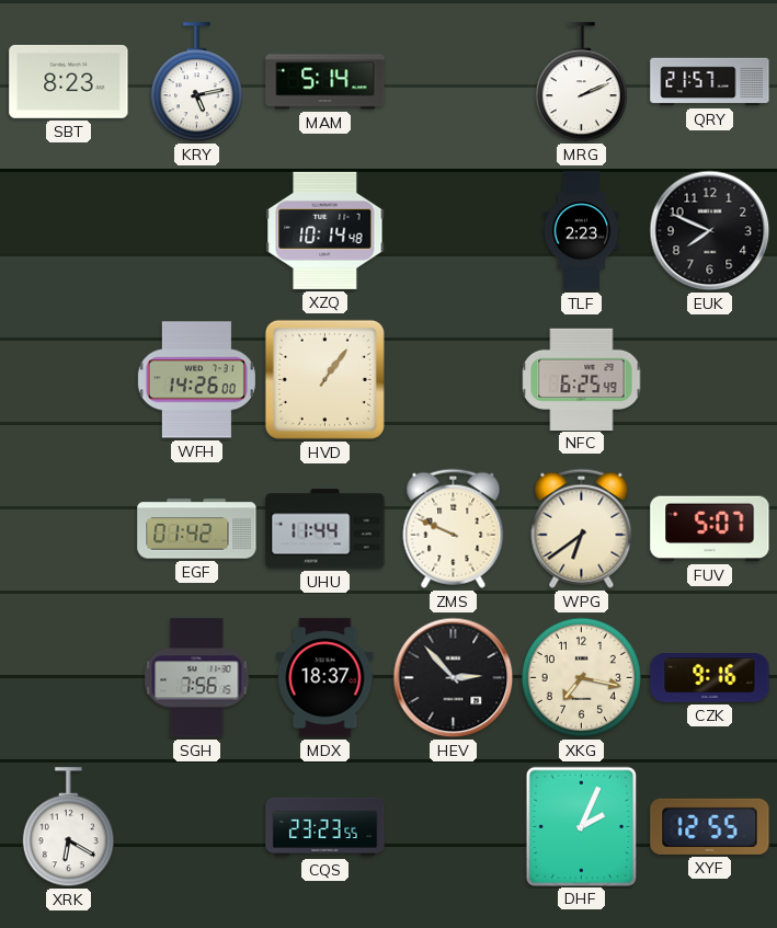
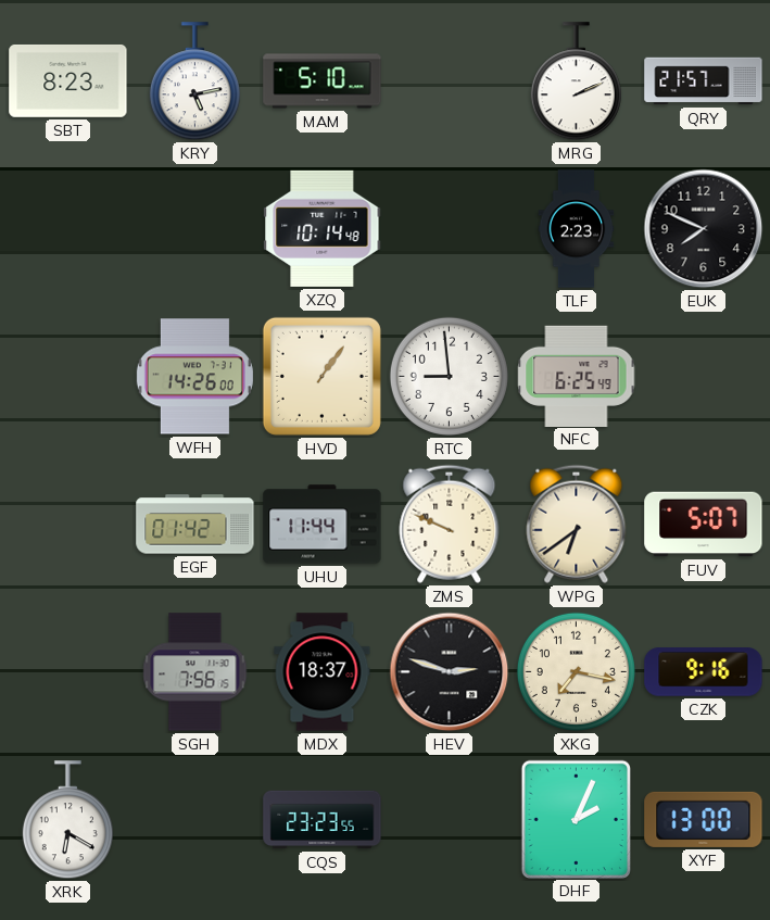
MAM: 5:14 -> 5:10 (323, 81)
RTC: none -> 8:59 (449, 376)
HEV: 2:53 -> 2:48 (450, 672)
XYF: 12:55 -> 13:00 (704, 819)
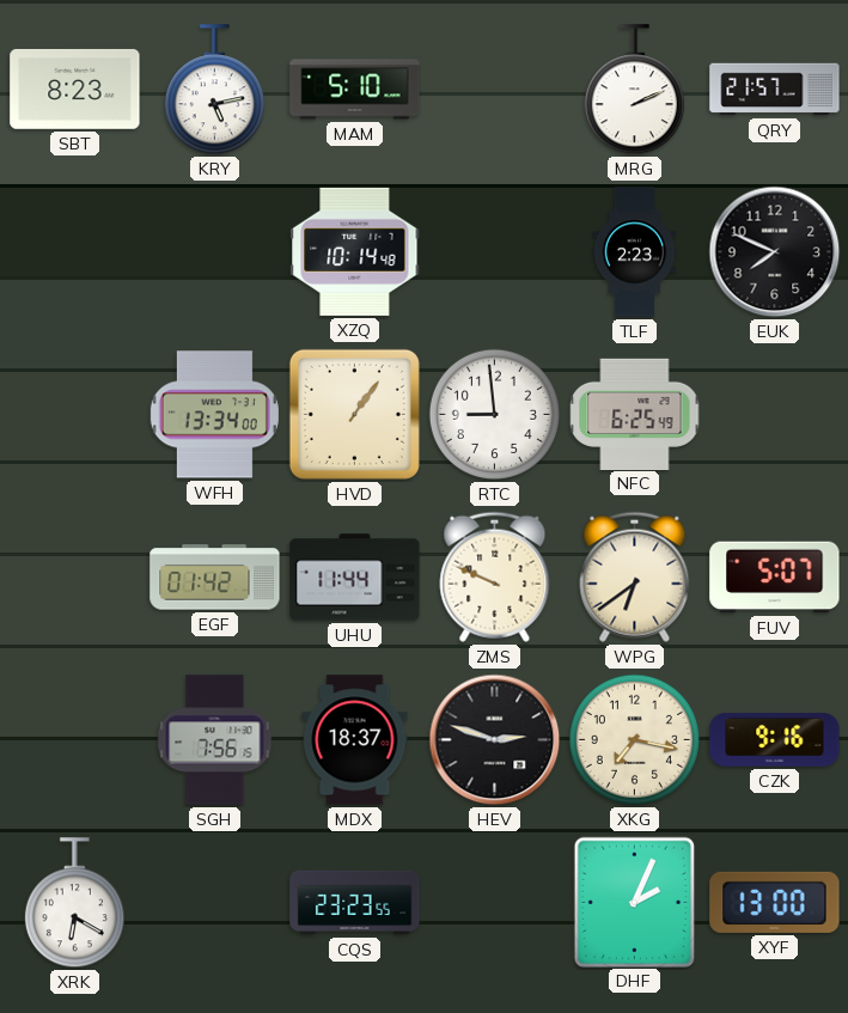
WFH: 14:26 -> 13:34 (214, 415)
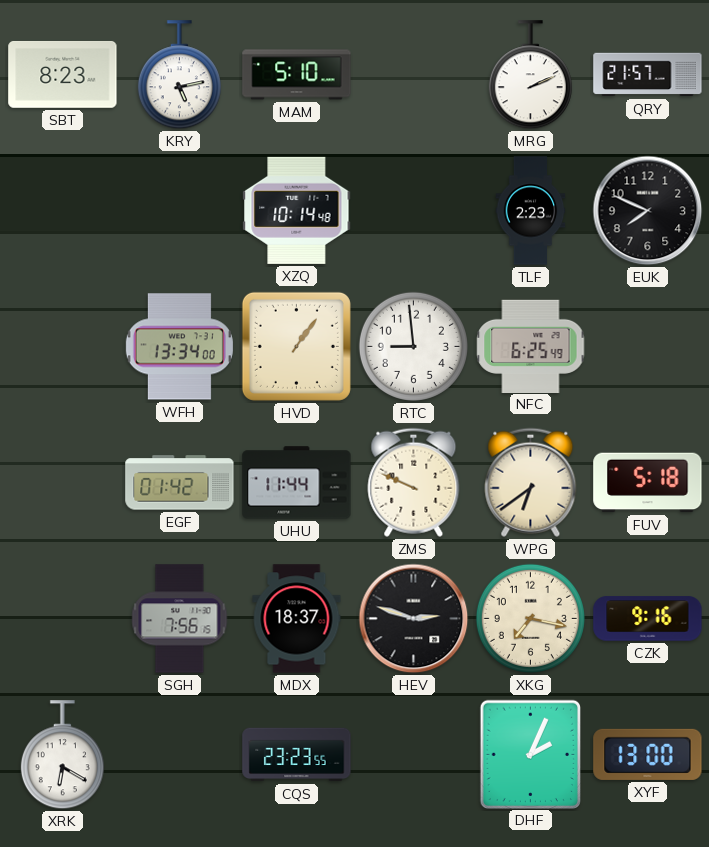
FUV: 5:07 -> 5:18 (648, 483)
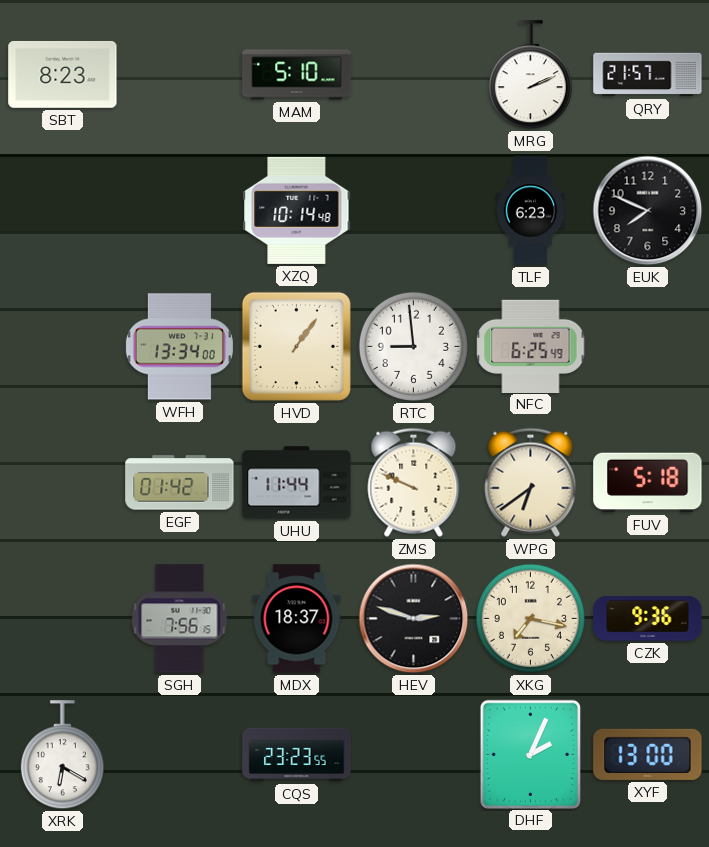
KRY: 5:13 -> none (179, 75)
TLF: 2:23 -> 6:23 (531, 211)
CZK: 9:16 -> 9:36 (648, 619)
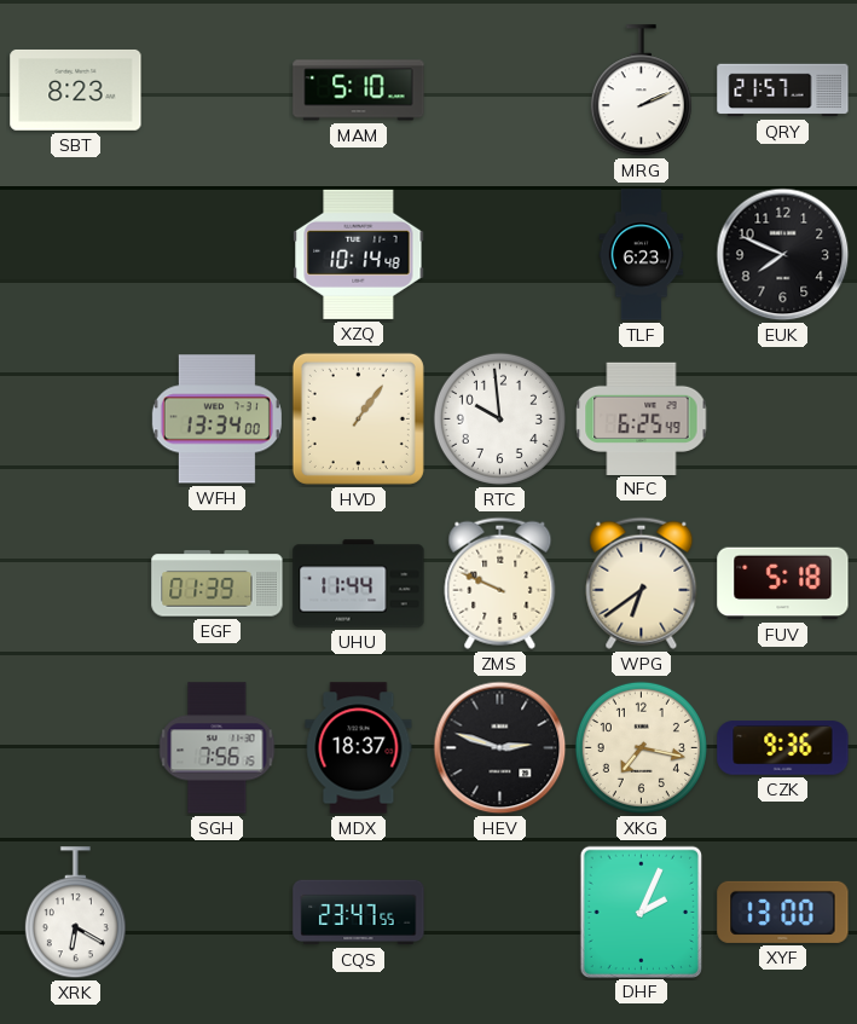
RTC: 8:59 -> 9:59 (499, 418)
EGF: 01:42 -> 01:39 (218, 584)
CQS: 23:23 -> 23:47 (359, 913)
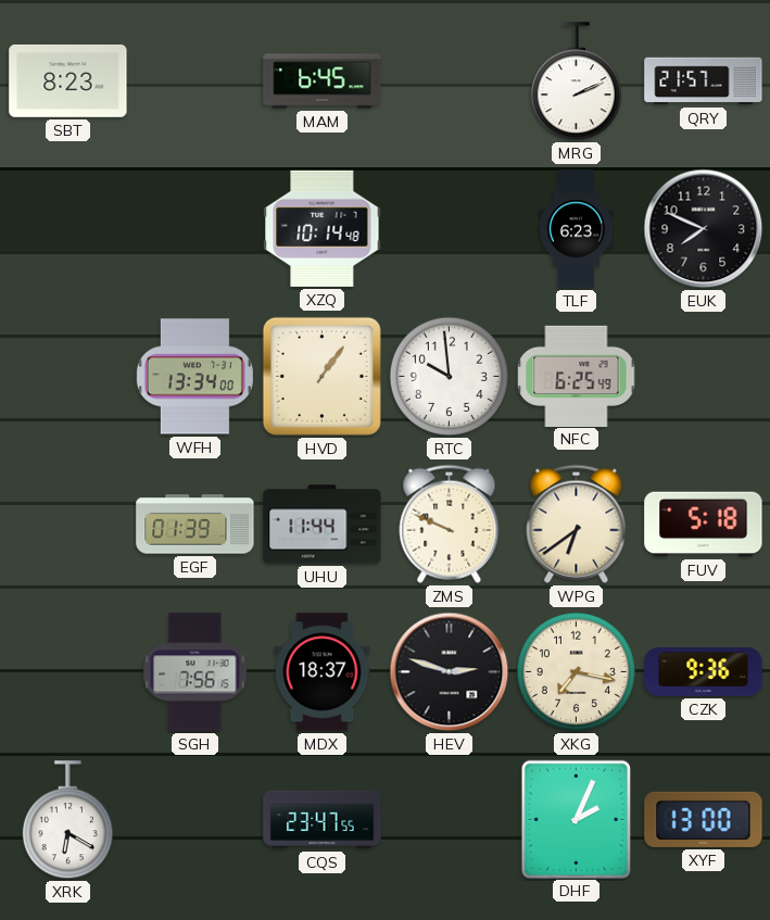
MAM: 5:10 -> 6:45 (323, 81)
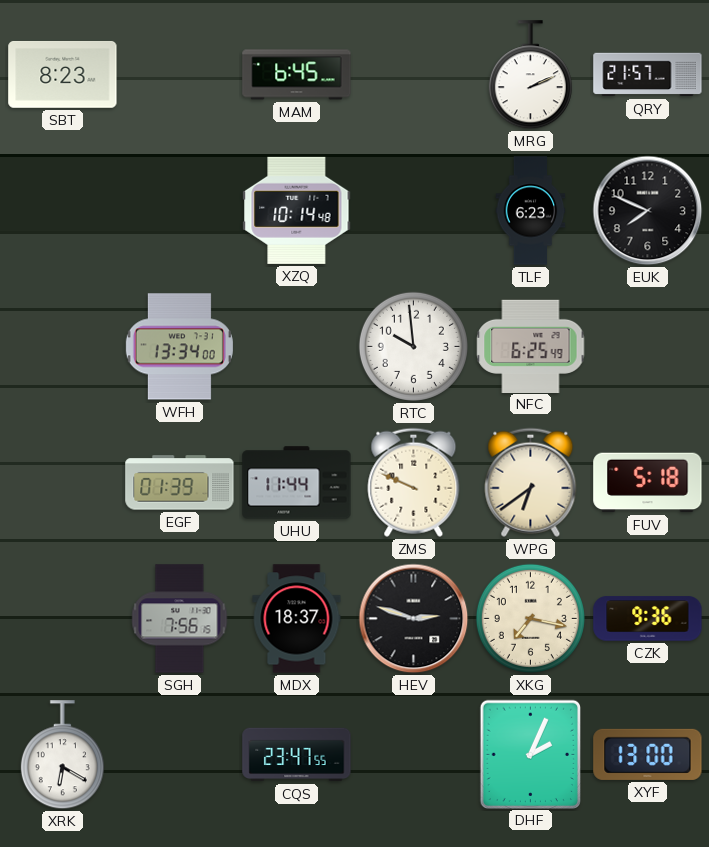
HVD: 1:06 -> none (321, 376)
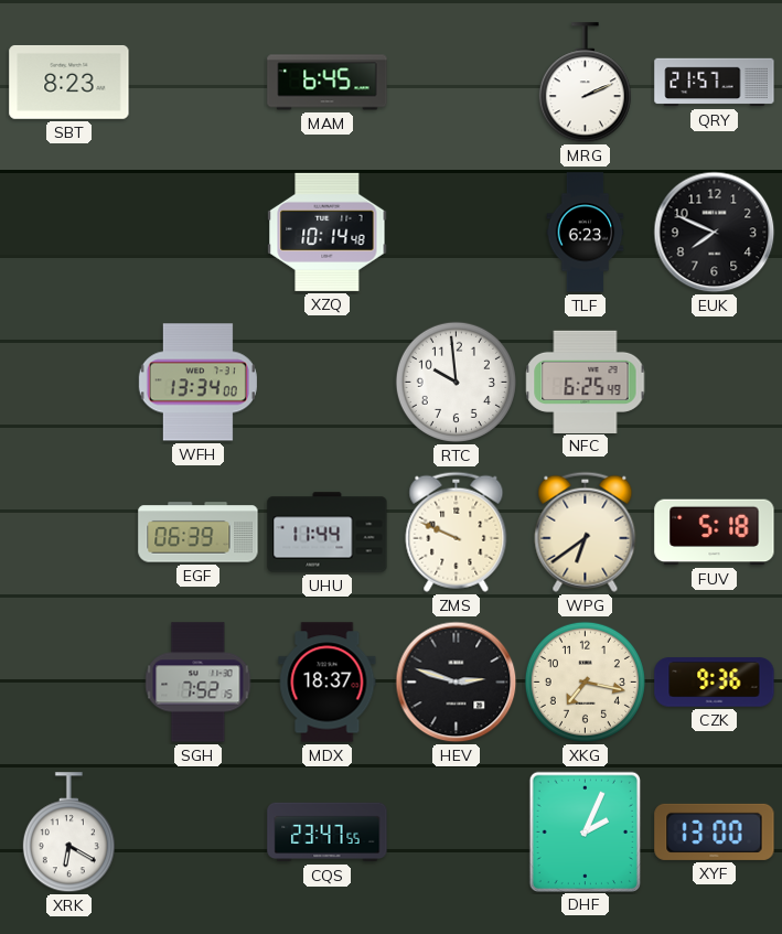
EGF: 01:39 -> 06:39 (199, 533)
SGH: 7:56 -> 7:52 (199, 683)
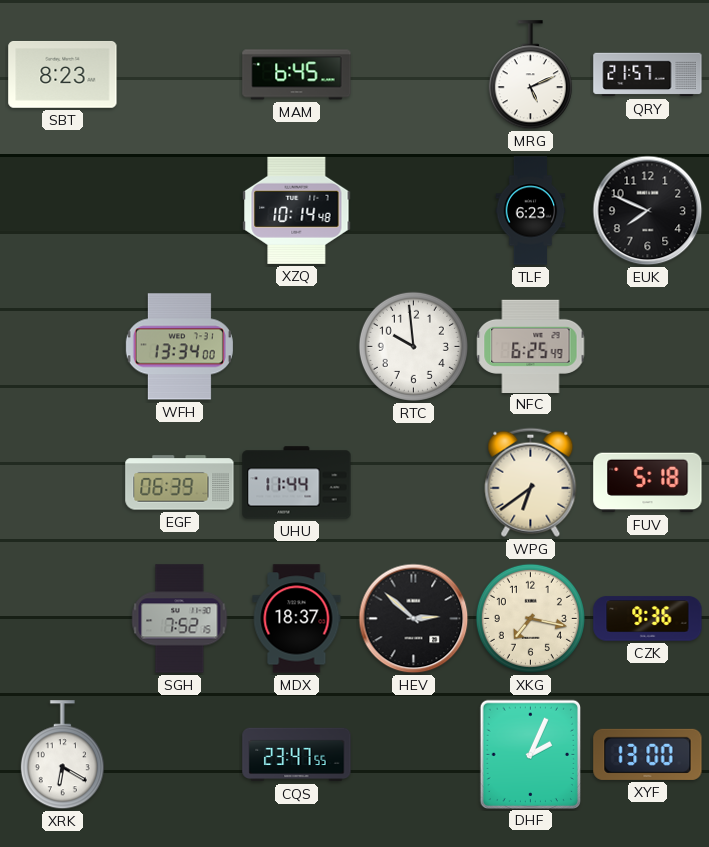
MRG: 2:11 -> 5:11 (530, 75)
ZMS: 9:49 -> none (457, 532)
HEV: 2:48 -> 2:52 (414, 619)
